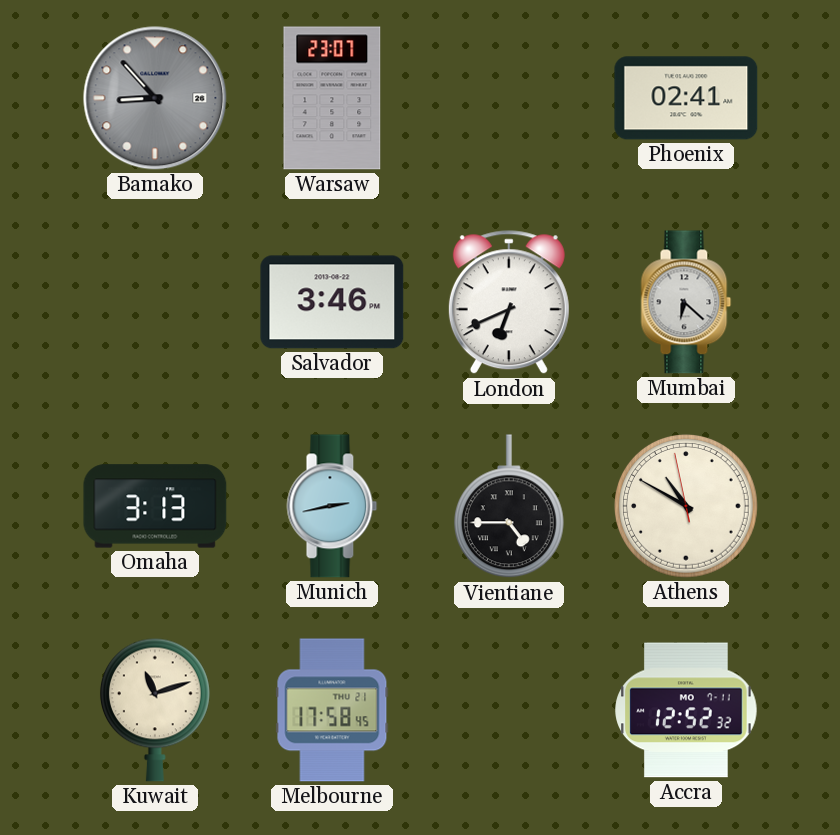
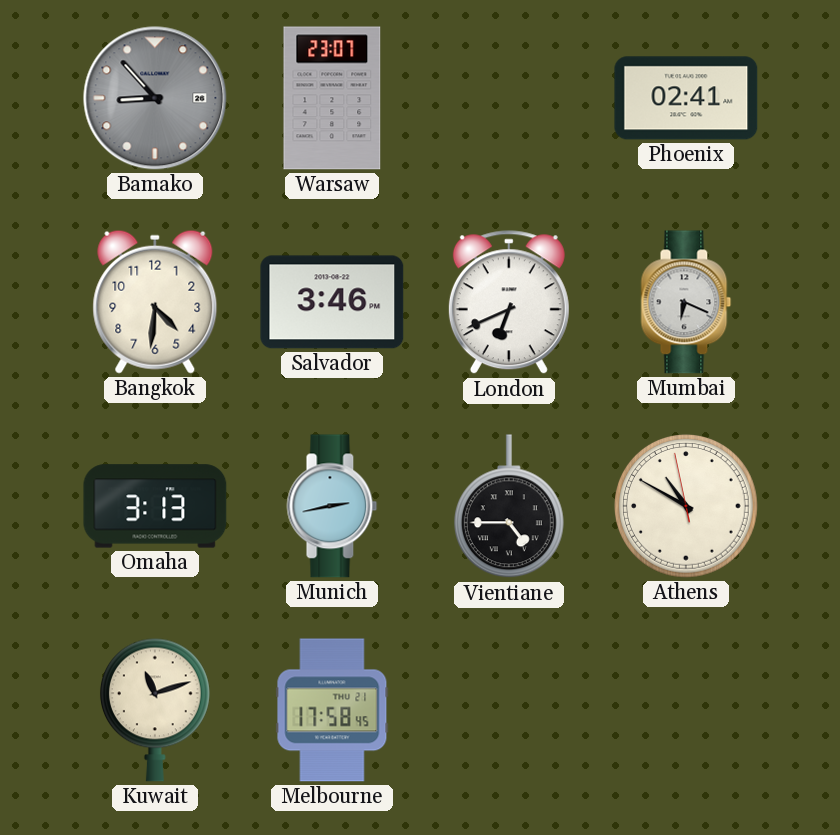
Bangkok: none -> 4:31 (155, 302)
Mumbai: 6:22 -> 6:19 (686, 302)
Accra: 12:52 -> none (686, 710)
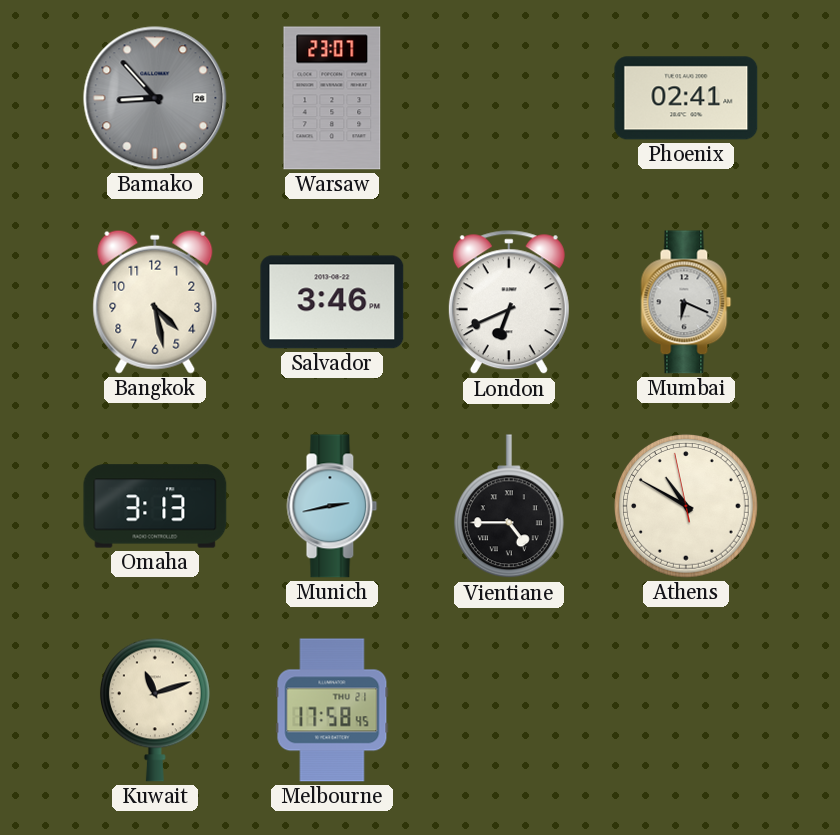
Bangkok: 4:31 -> 4:28 (155, 302)
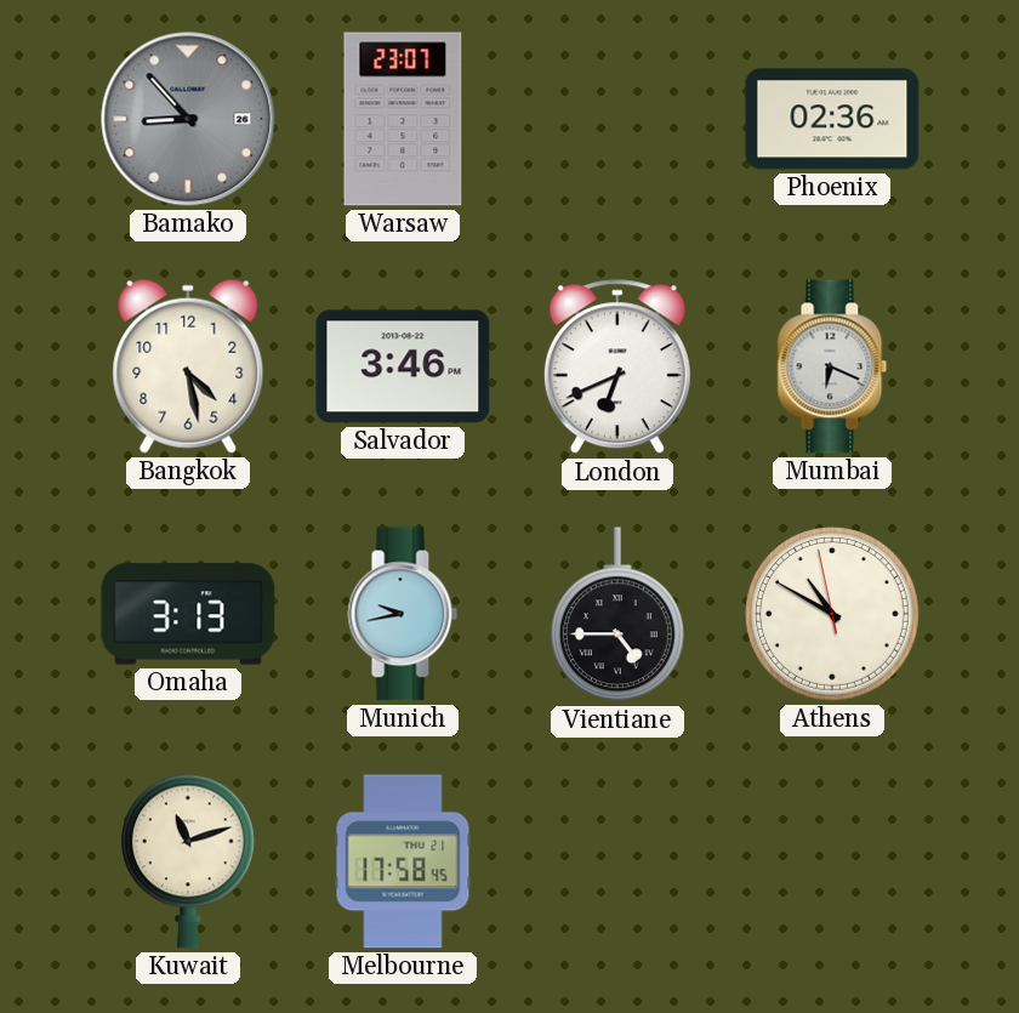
Phoenix: 02:41 -> 02:36 (832, 119)
Munich: 2:43 -> 9:43 (403, 614)
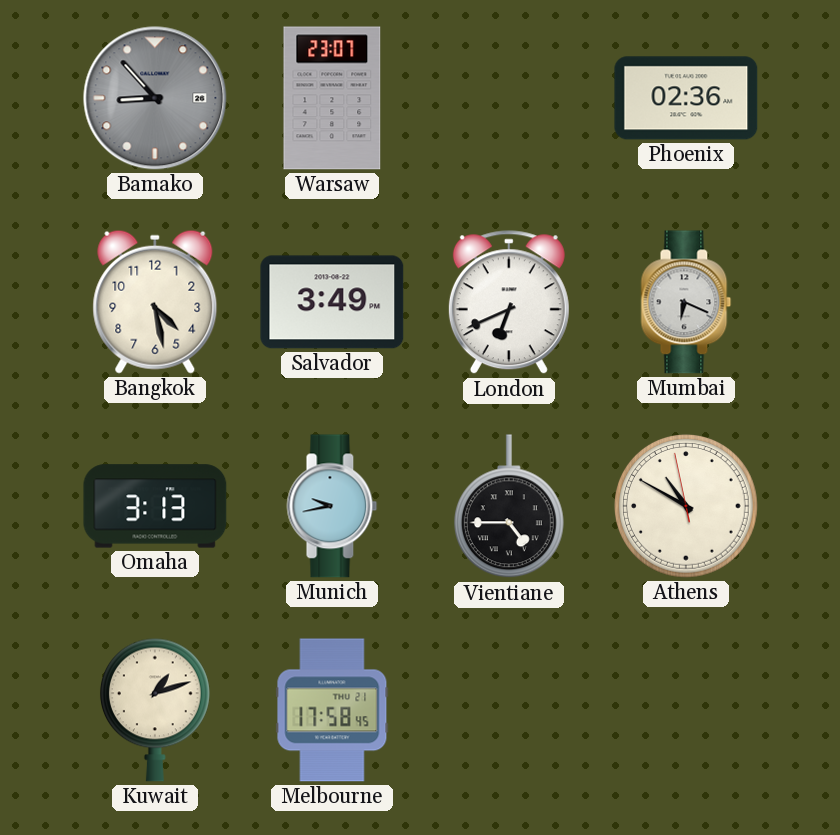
Salvador: 3:46 -> 3:49 (332, 302)
Kuwait: 11:12 -> 1:12 (155, 710)
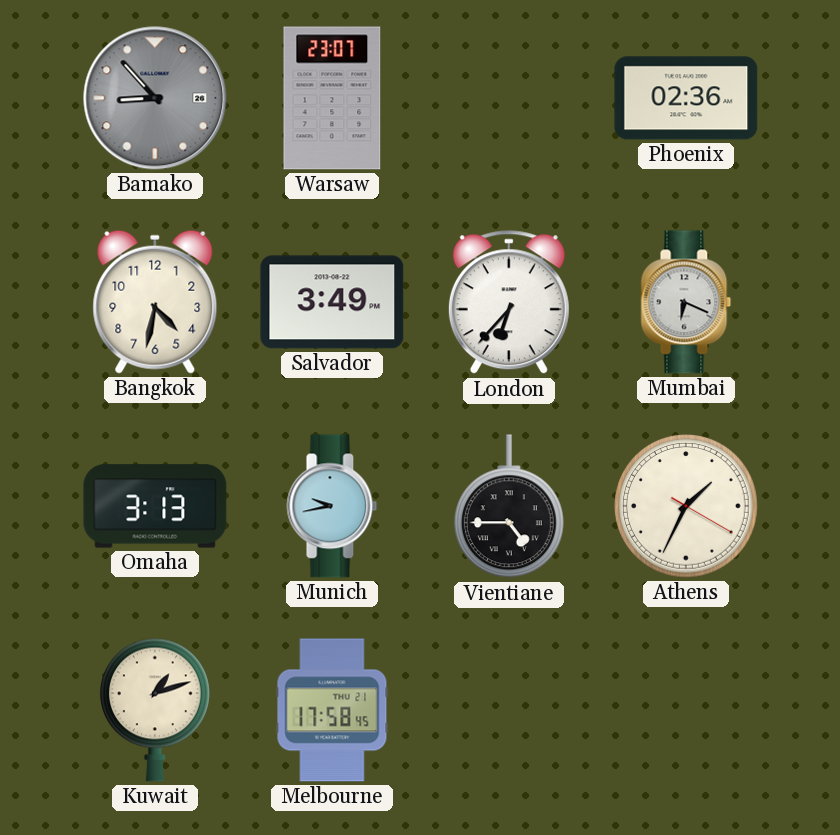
Bangkok: 4:28 -> 4:32 (155, 302)
London: 6:41 -> 6:37 (509, 303)
Athens: 10:49 -> 1:34 (687, 507)
